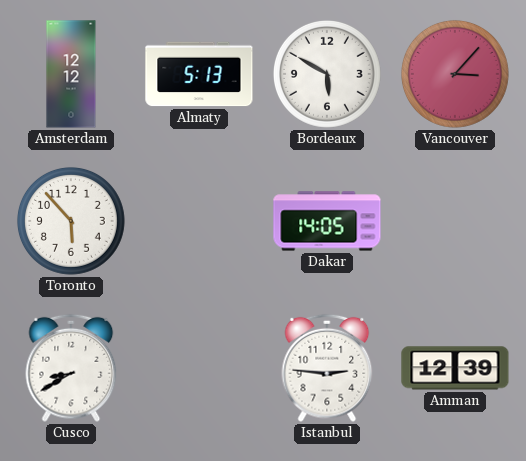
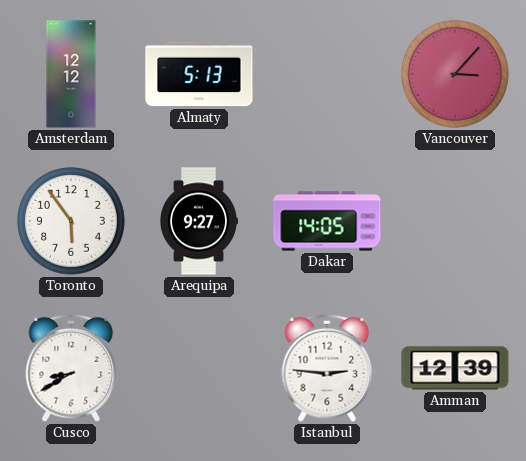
Bordeaux: 5:50 -> none (327, 74)
Toronto: 5:53 -> 5:54 (71, 221)
Arequipa: none -> 9:27 (198, 221)
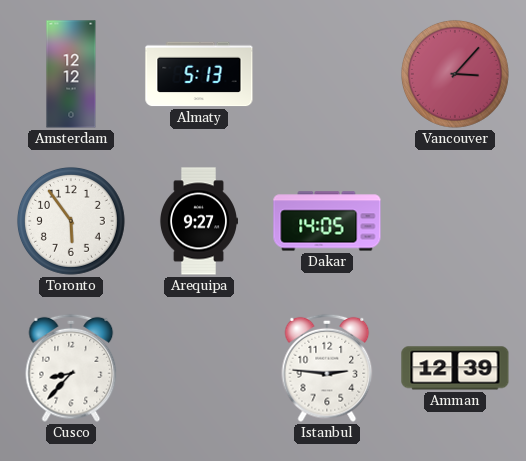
Cusco: 8:40 -> 8:37 (71, 368)
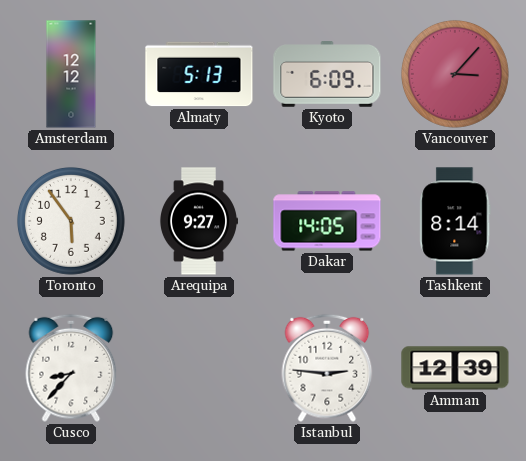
Kyoto: none -> 6:09 (327, 75)
Tashkent: none -> 8:14 (455, 221)
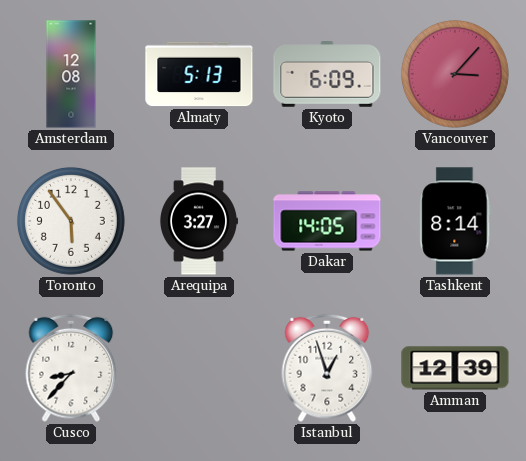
Amsterdam: 12:12 -> 12:08 (71, 74)
Arequipa: 9:27 -> 3:27 (198, 221)
Istanbul: 2:46 -> 12:57 (327, 368)
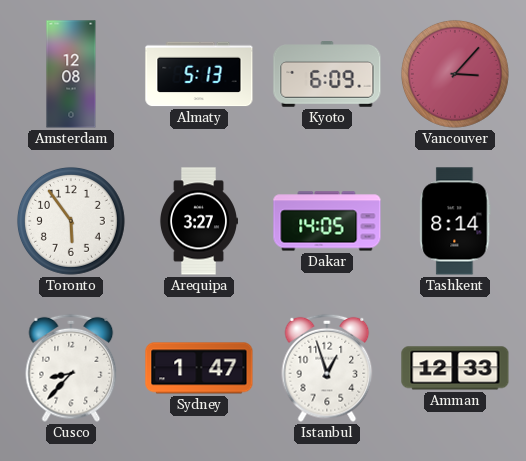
Sydney: none -> 1:47 (199, 368)
Amman: 12:39 -> 12:33 (455, 368)
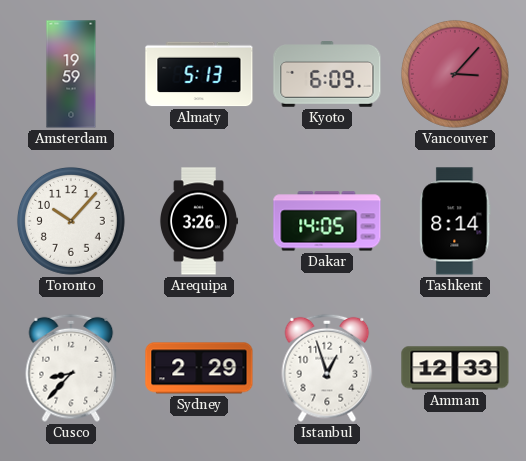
Amsterdam: 12:08 -> 19:59 (71, 74)
Toronto: 5:54 -> 10:07 (71, 221)
Arequipa: 3:27 -> 3:26 (198, 221)
Sydney: 1:47 -> 2:29 (199, 368)
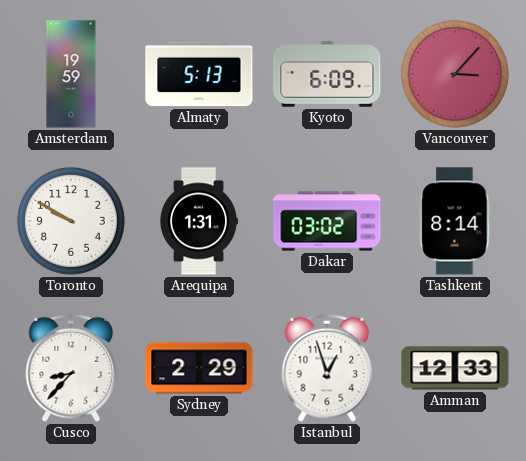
Toronto: 10:07 -> 9:50 (71, 221)
Arequipa: 3:26 -> 1:31 (198, 221)
Dakar: 14:05 -> 03:02 (327, 221)
